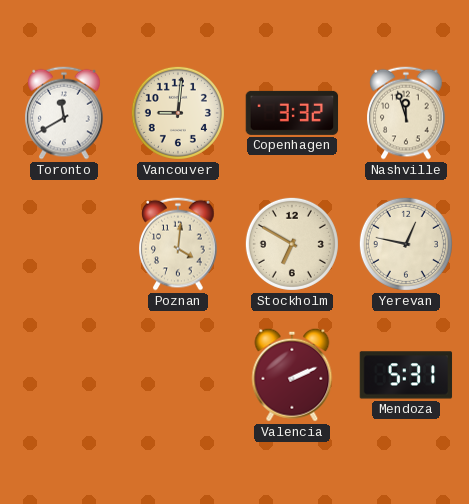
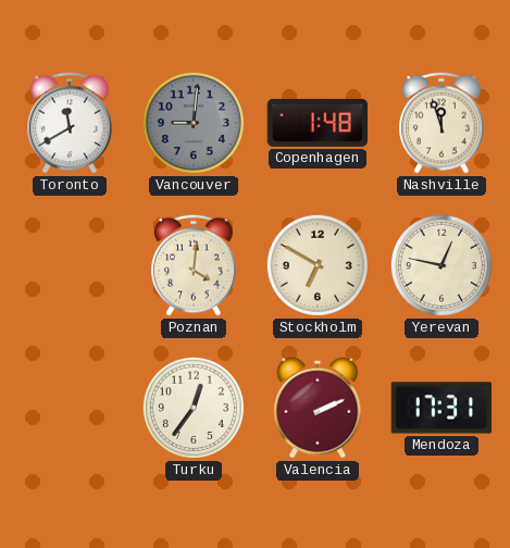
Vancouver dial: cream -> grey (194, 123)
Copenhagen: 3:32 -> 1:48 (318, 123)
Turku: none -> 12:36 (194, 408)
Mendoza: 5:31 -> 17:31 (441, 408)
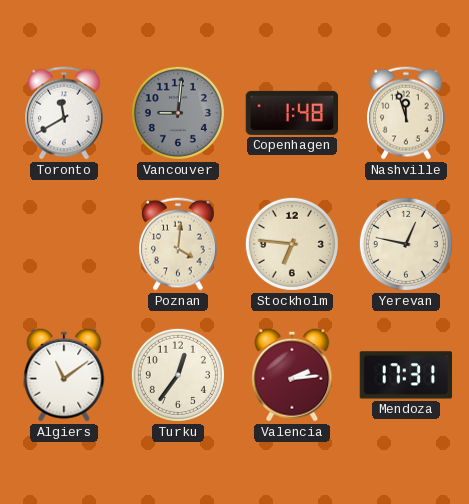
Stockholm: 6:50 -> 6:46 (292, 244)
Algiers: none -> 11:09 (64, 375)
Valencia: 2:11 -> 2:14 (292, 375)
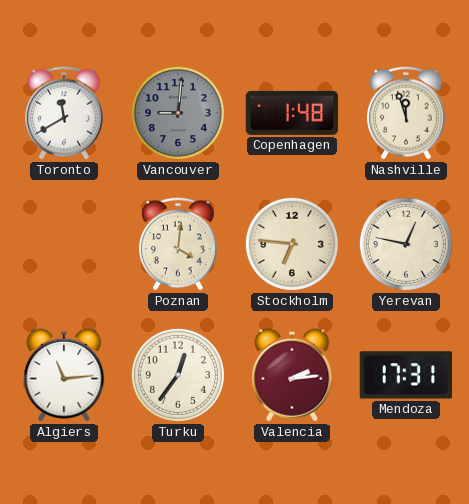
Algiers: 11:09 -> 11:14 (64, 375)
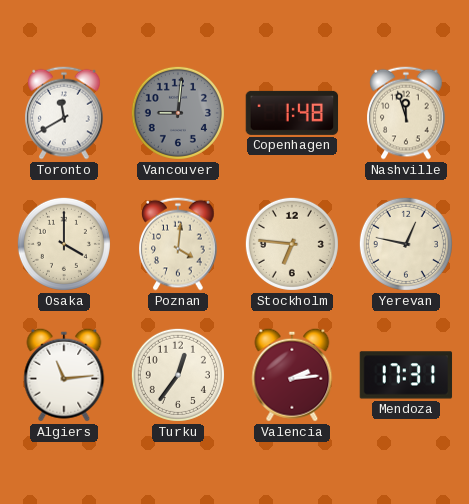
Osaka: none -> 4:00 (64, 244)
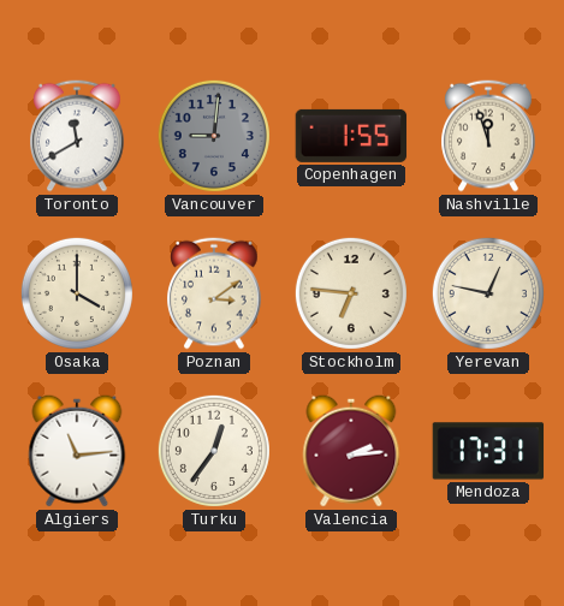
Copenhagen: 1:48 -> 1:55 (351, 136)
Poznan: 4:01 -> 3:09 (214, 293)
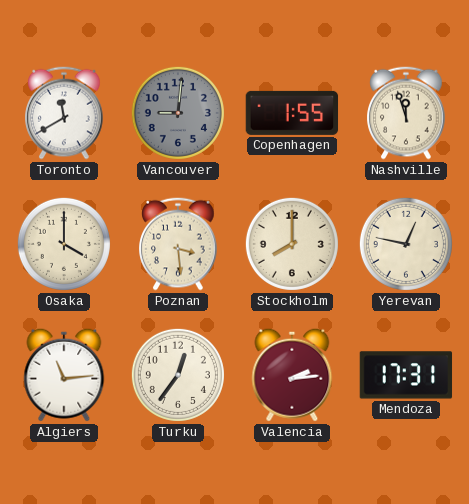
Poznan: 3:09 -> 3:29 (178, 244)
Stockholm: 6:46 -> 8:00 (292, 244)
